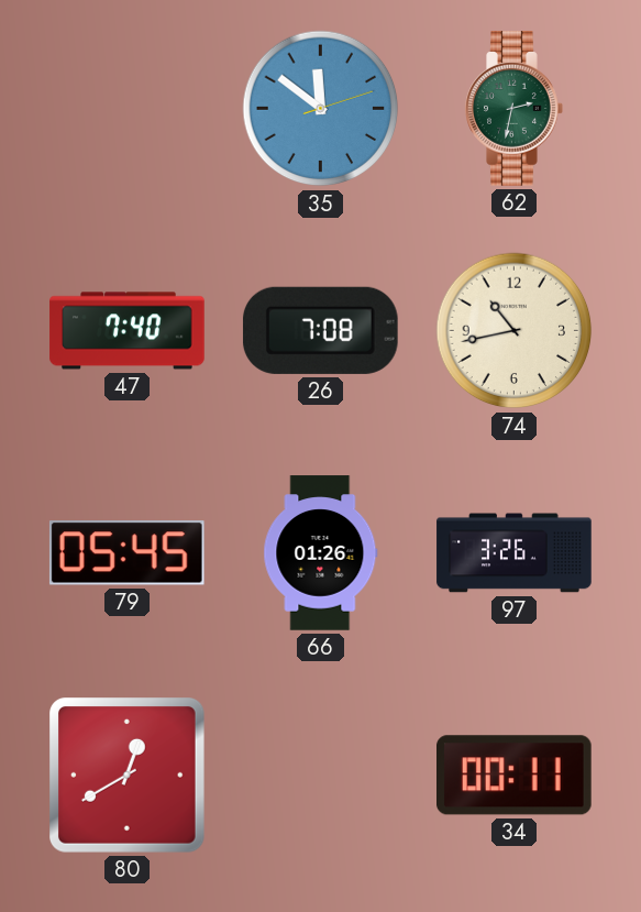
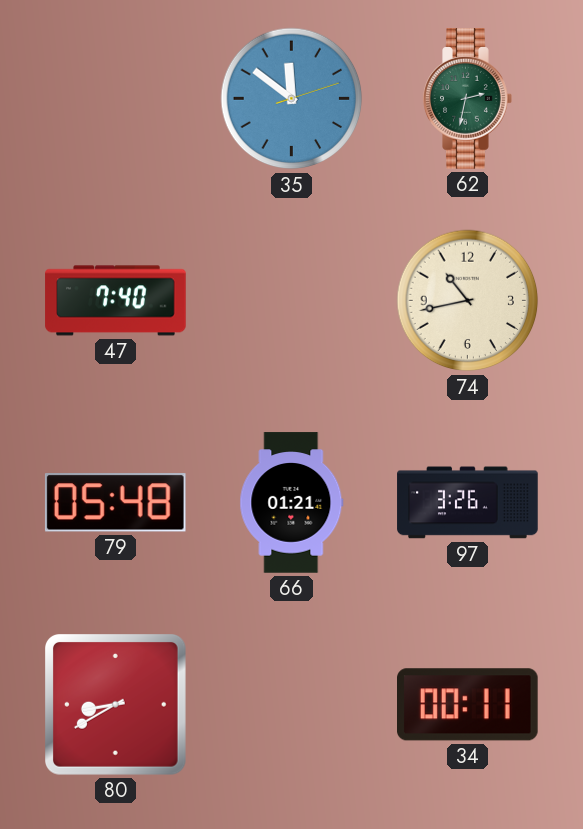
26: 7:08 -> none (320, 330)
79: 05:45 -> 05:48 (115, 503)
66: 01:26 -> 01:21 (292, 503)
80: 12:40 -> 8:40 (116, 705)
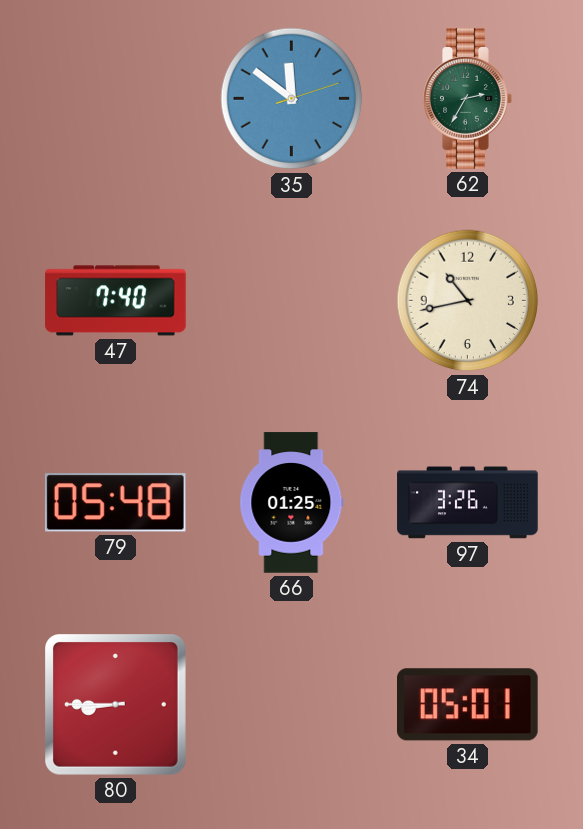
62: 2:32 -> 2:35 (468, 99)
66: 01:21 -> 01:25 (292, 503)
80: 8:40 -> 8:45 (116, 705)
34: 00:11 -> 05:01 (468, 705)
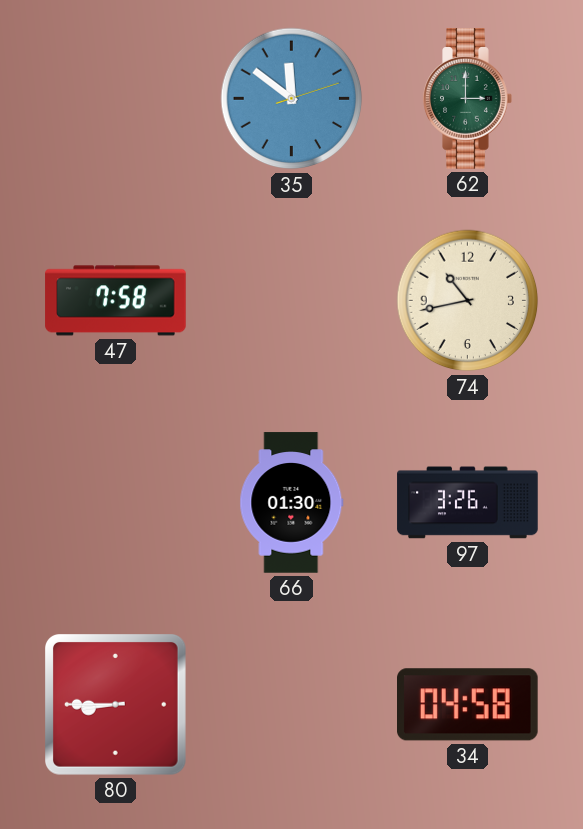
62: 2:35 -> 3:00 (468, 99)
47: 7:40 -> 7:58 (116, 301)
79: 05:48 -> none (115, 503)
66: 01:25 -> 01:30 (292, 503)
34: 05:01 -> 04:58 (468, 705)
